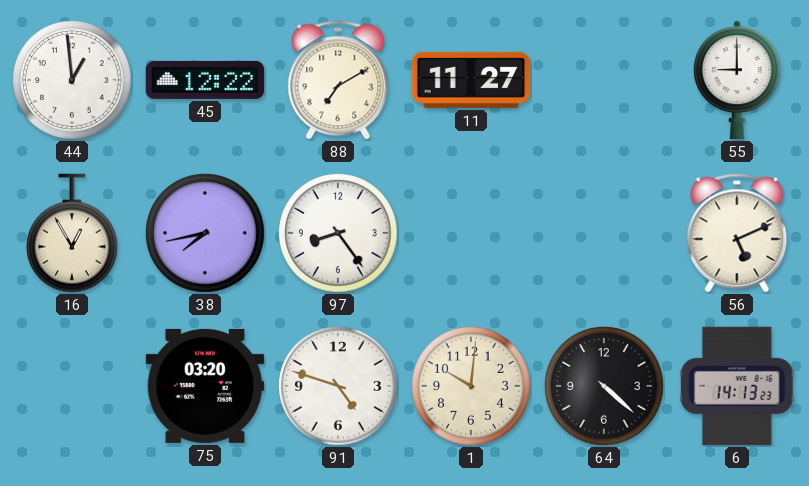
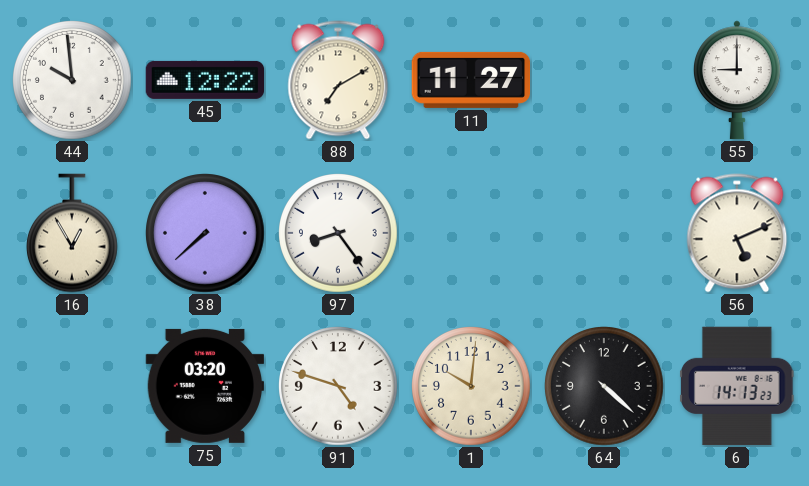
44: 12:59 -> 9:59 (72, 80)
38: 7:43 -> 7:38 (205, 233)
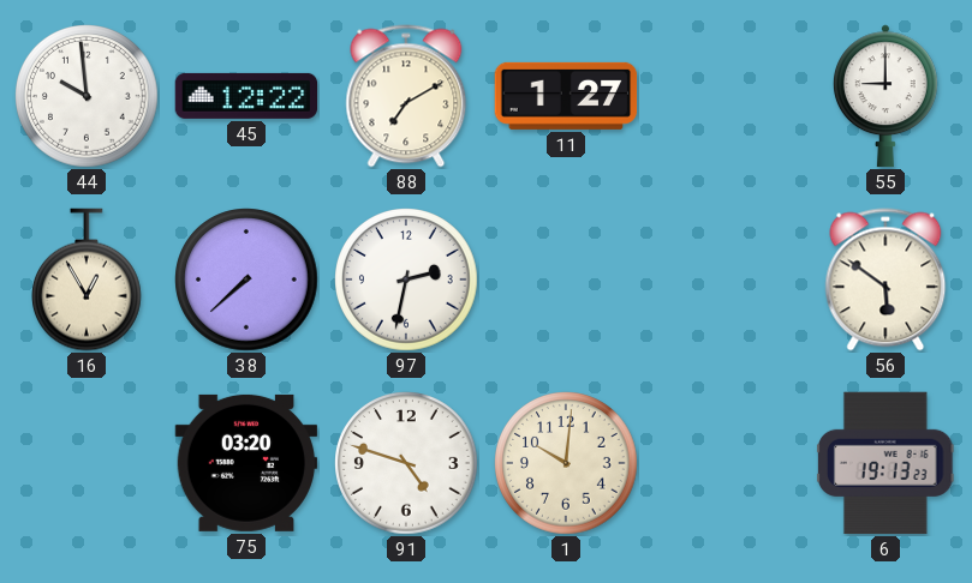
11: 11:27 -> 1:27 (566, 96)
97: 8:24 -> 2:32 (406, 280)
56: 5:11 -> 5:51 (885, 280)
64: 4:22 -> none (604, 386)
6: 14:13 -> 19:13 (887, 463)
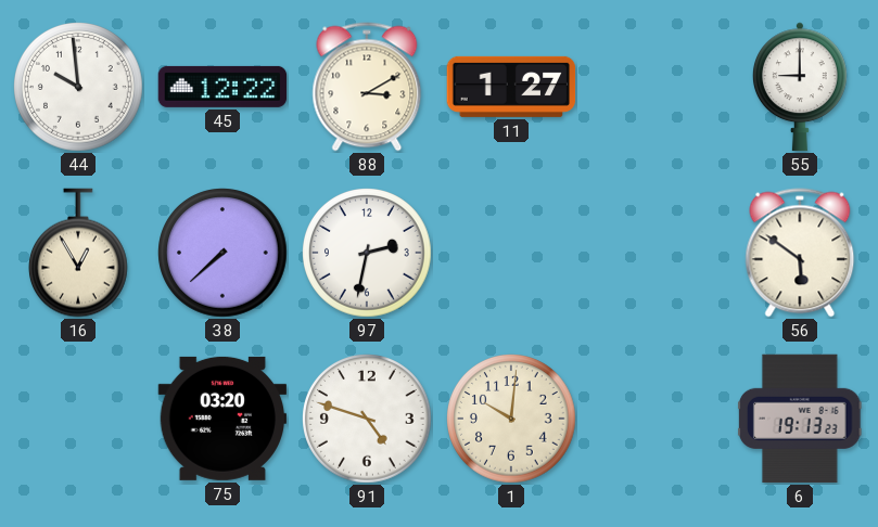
88: 7:10 -> 3:10 (367, 87)
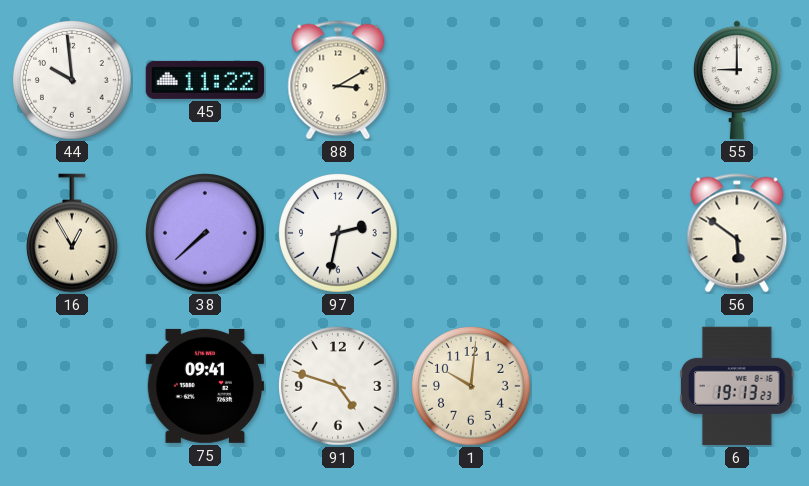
45: 12:22 -> 11:22 (205, 80)
11: 1:27 -> none (511, 87)
75: 03:20 -> 09:41 (205, 386)
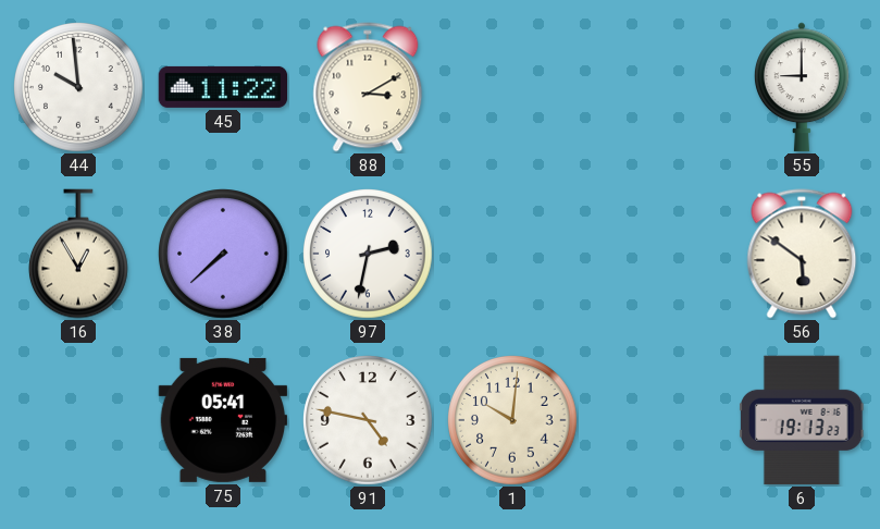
75: 09:41 -> 05:41 (223, 420)
91: 4:48 -> 4:47 (368, 420)
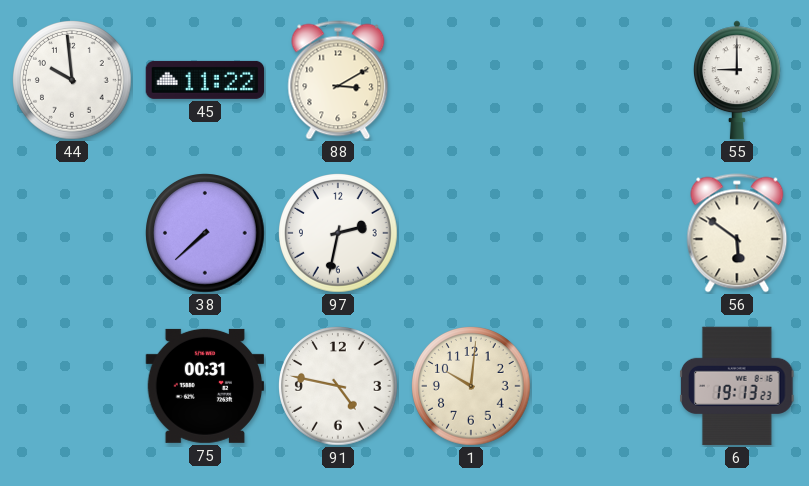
16: 12:55 -> none (79, 254)
75: 05:41 -> 00:31 (205, 386)
